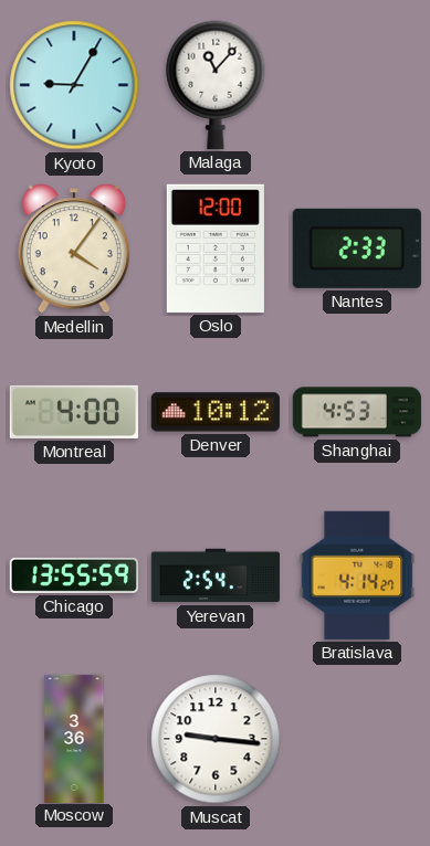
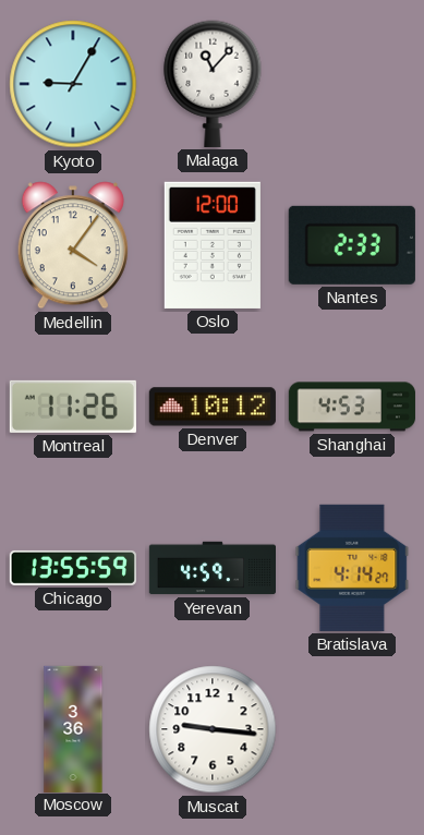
Montreal: 4:00 -> 11:26 (73, 407)
Yerevan: 2:54 -> 4:59 (211, 568)
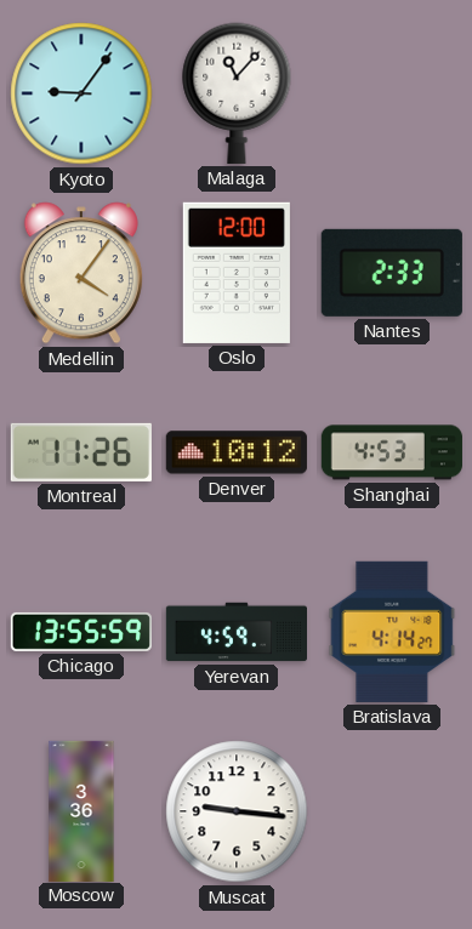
Kyoto: 9:05 -> 9:06 (81, 93)
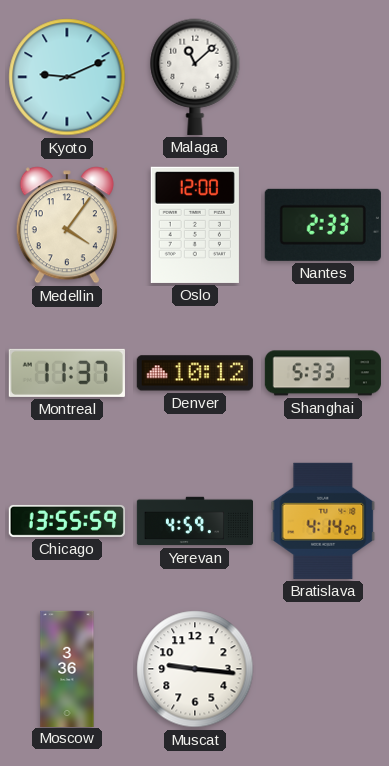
Kyoto: 9:06 -> 9:11 (67, 77)
Malaga: 11:07 -> 11:08 (195, 77)
Montreal: 11:26 -> 11:37 (67, 373)
Shanghai: 4:53 -> 5:33 (323, 373)
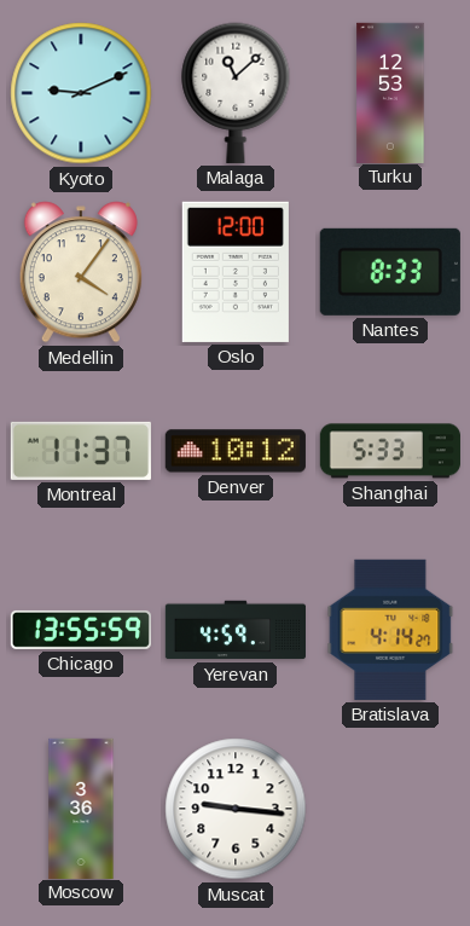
Turku: none -> 12:53 (390, 92)
Nantes: 2:33 -> 8:33 (390, 272)
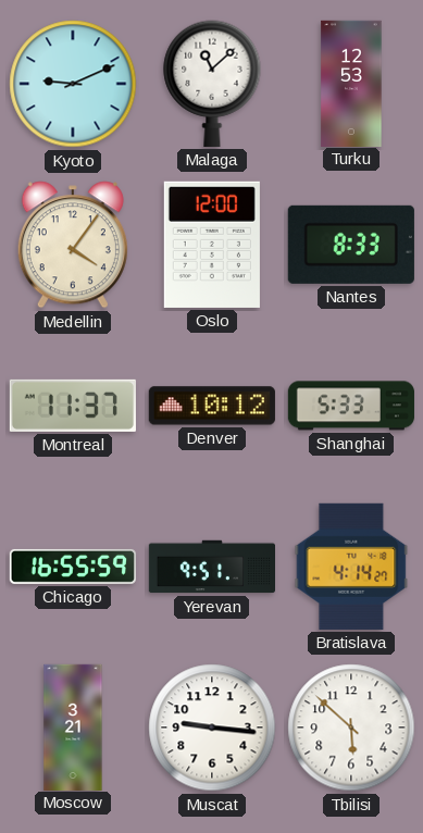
Chicago: 13:55 -> 16:55 (73, 567)
Yerevan: 4:59 -> 9:51 (211, 567)
Moscow: 3:36 -> 3:21 (73, 726)
Tbilisi: none -> 5:52 (351, 728)
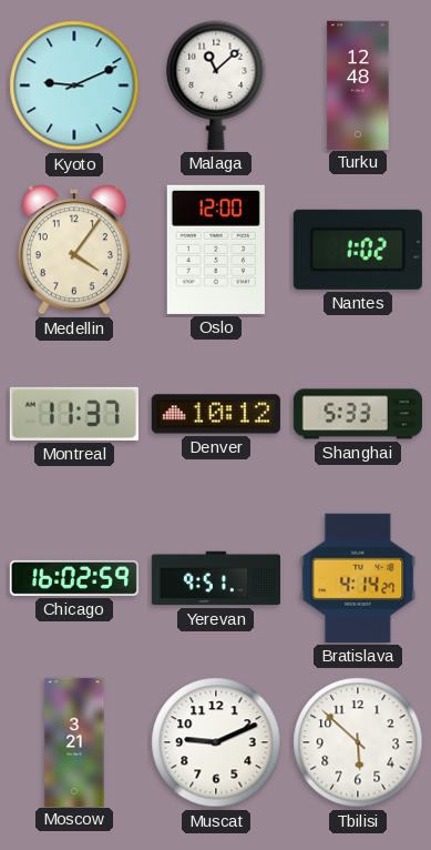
Turku: 12:53 -> 12:48 (358, 84)
Nantes: 8:33 -> 1:02 (358, 250)
Chicago: 16:55 -> 16:02 (74, 578)
Muscat: 9:16 -> 9:11 (216, 742)
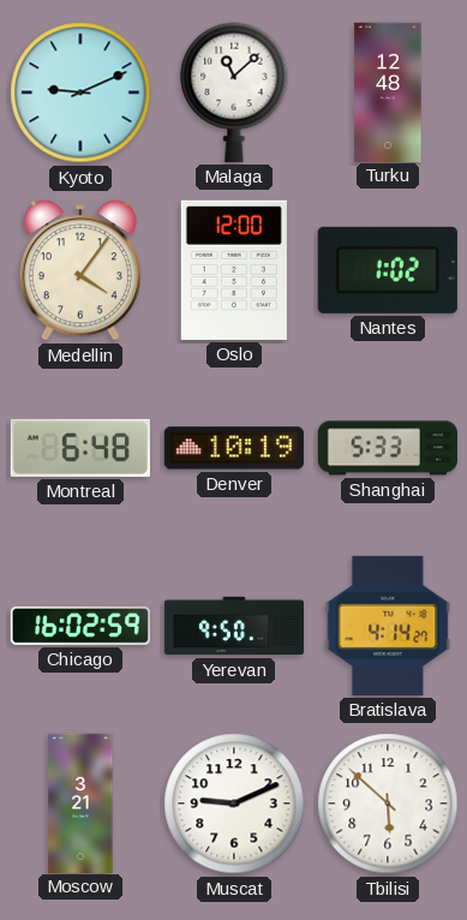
Montreal: 11:37 -> 6:48 (80, 448)
Denver: 10:12 -> 10:19 (234, 448)
Yerevan: 9:51 -> 9:50 (233, 626)
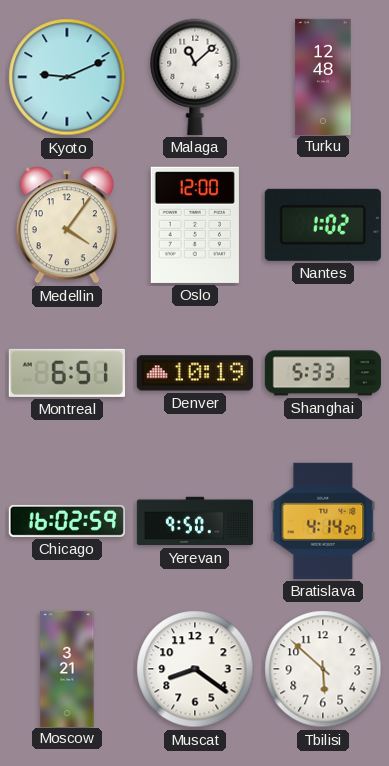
Montreal: 6:48 -> 6:51 (67, 373)
Muscat: 9:11 -> 8:21 (195, 669)
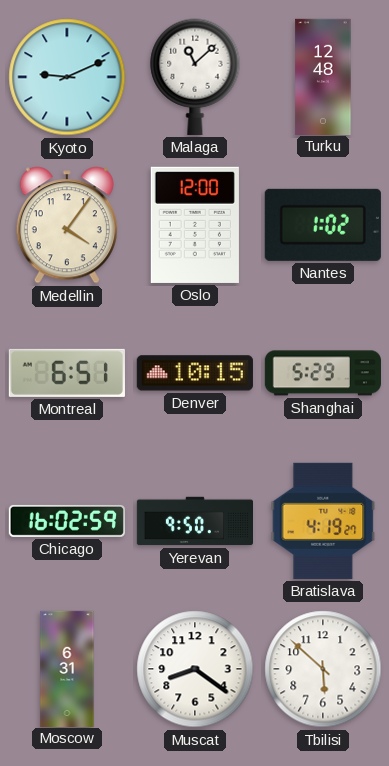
Denver: 10:19 -> 10:15 (195, 373)
Shanghai: 5:33 -> 5:29 (323, 373)
Bratislava: 4:14 -> 4:19 (323, 521)
Moscow: 3:21 -> 6:31 (67, 668)
